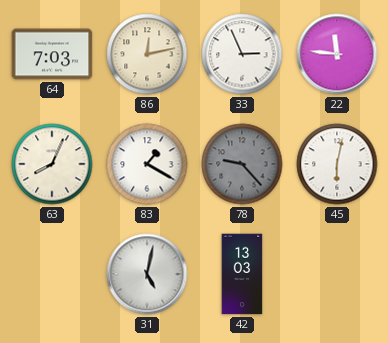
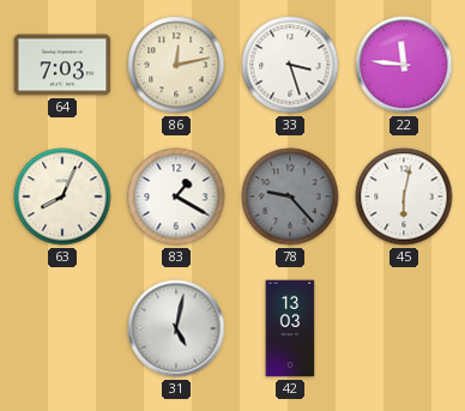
33: 2:56 -> 3:27 (290, 65)
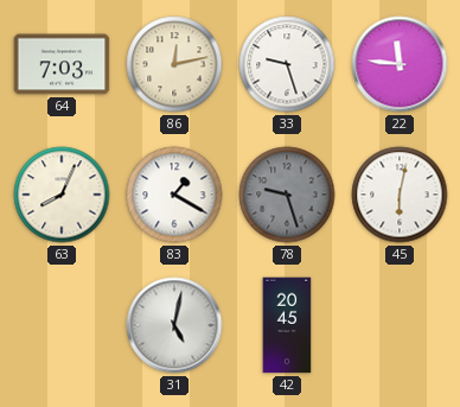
33: 3:27 -> 9:27 (287, 64)
78: 9:23 -> 9:27 (287, 195)
42: 13:03 -> 20:45 (287, 325)
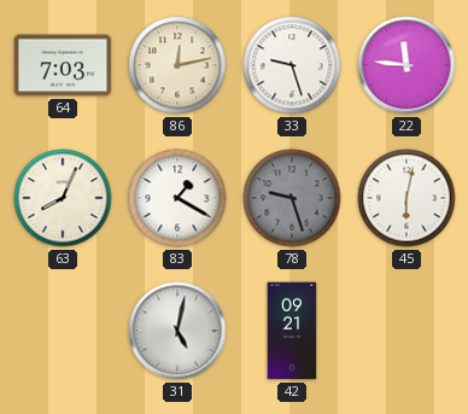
42: 20:45 -> 09:21 (292, 331)
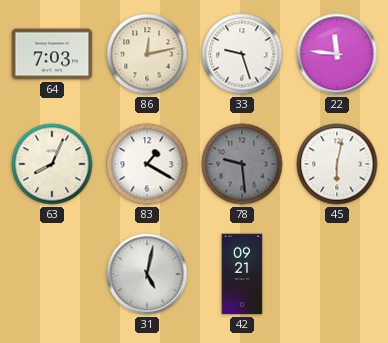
78: 9:27 -> 9:29 (242, 164)
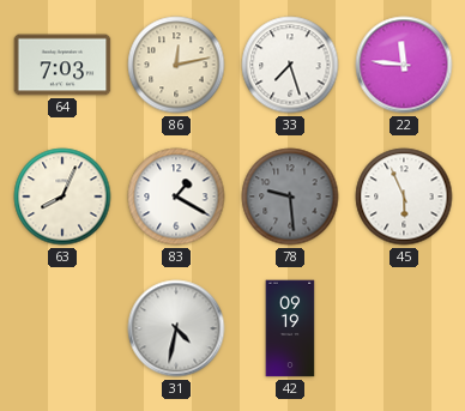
33: 9:27 -> 7:27 (290, 65)
45: 6:02 -> 5:56 (404, 197)
31: 5:02 -> 4:32 (176, 328)
42: 09:21 -> 09:19 (290, 328)
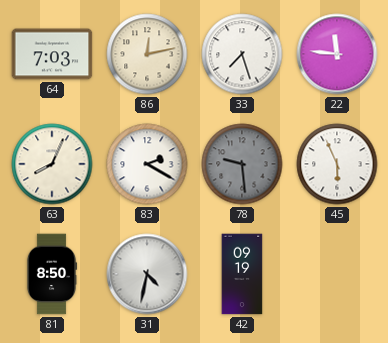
83: 1:20 -> 2:20 (147, 164)
81: none -> 8:50 (52, 274)
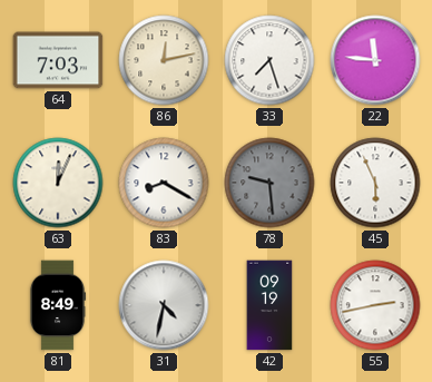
63: 8:04 -> 12:04 (58, 183)
83: 2:20 -> 8:20 (164, 183)
81: 8:50 -> 8:49 (58, 305)
55: none -> 2:43 (375, 305)
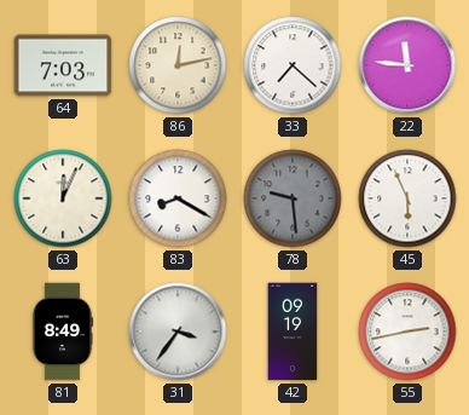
33: 7:27 -> 7:22 (293, 65)
31: 4:32 -> 3:36 (178, 332)
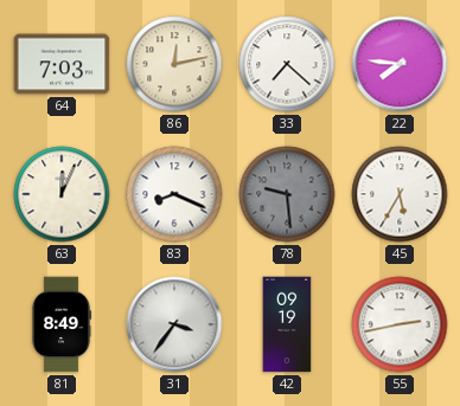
22: 11:46 -> 7:46 (400, 64)
83: 8:20 -> 8:19 (174, 194)
45: 5:56 -> 5:35 (400, 194)
